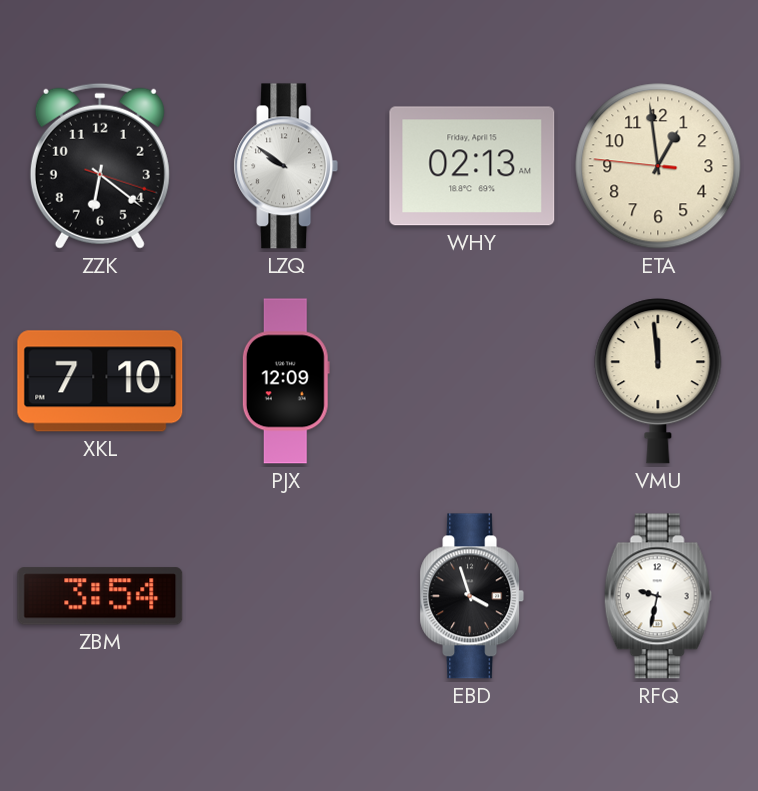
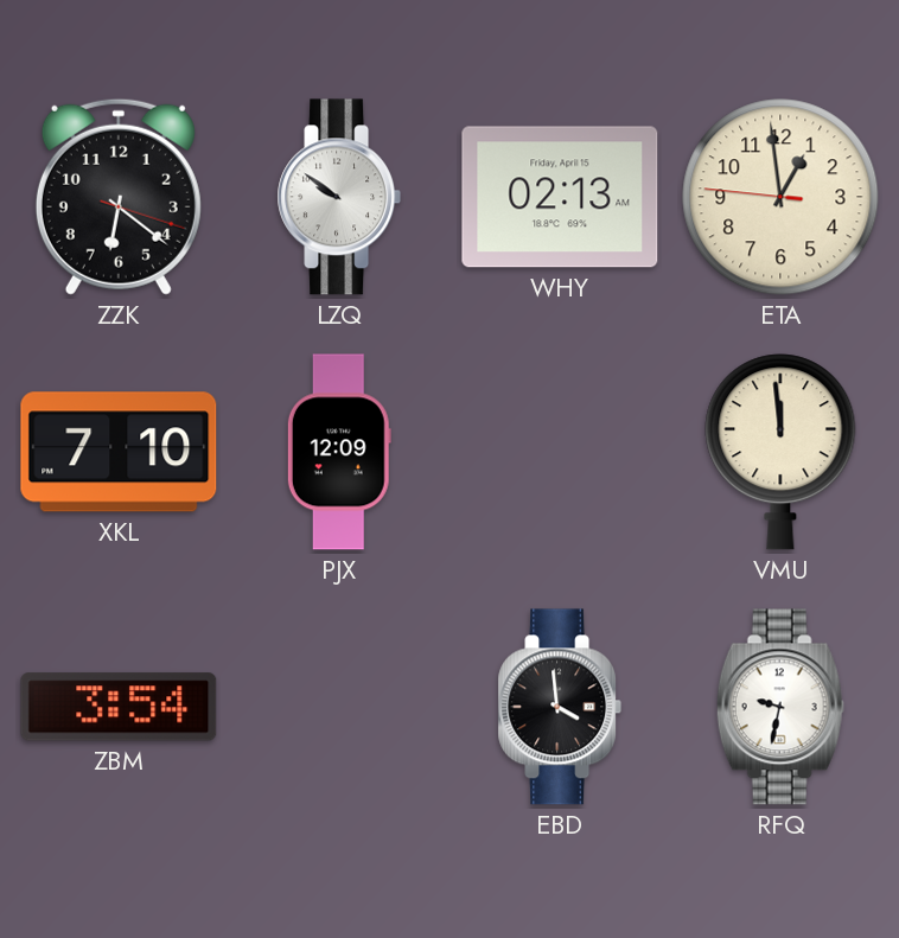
EBD: 3:57 -> 3:59 (560, 707)
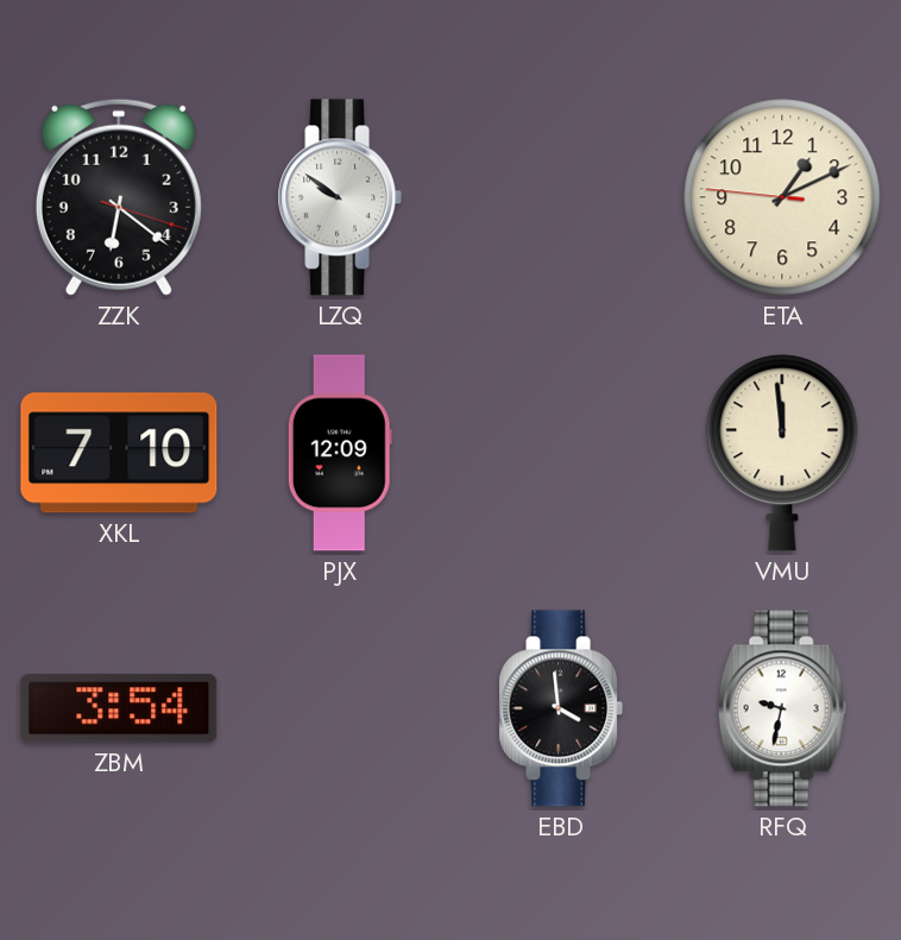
WHY: 02:13 -> none (560, 197)
ETA: 12:58 -> 1:10 (782, 197)
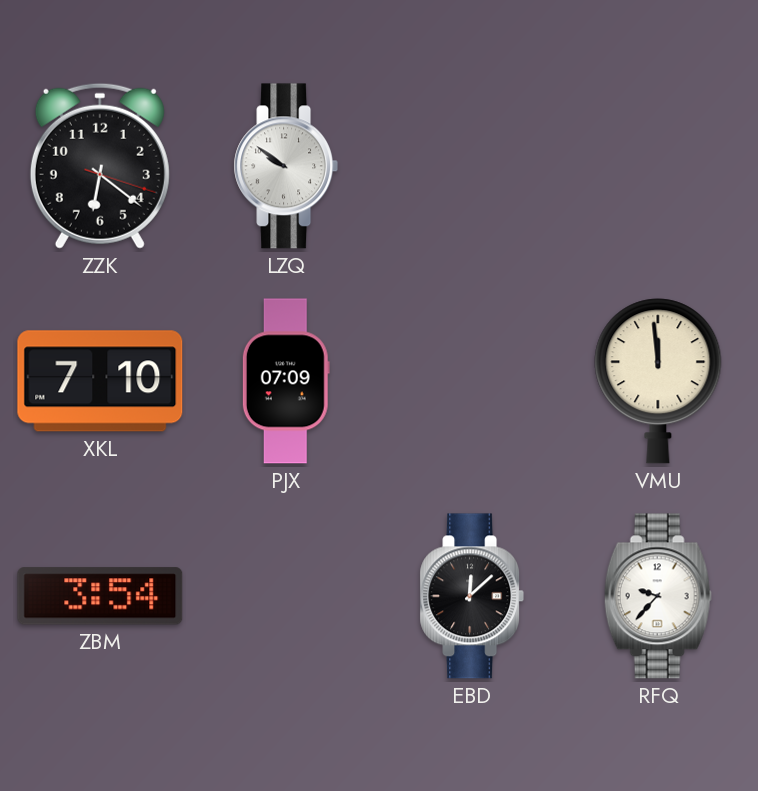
ETA: 1:10 -> none (782, 197)
PJX: 12:09 -> 07:09 (286, 381)
EBD: 3:59 -> 12:08 (472, 596)
RFQ: 9:32 -> 9:37 (658, 596)
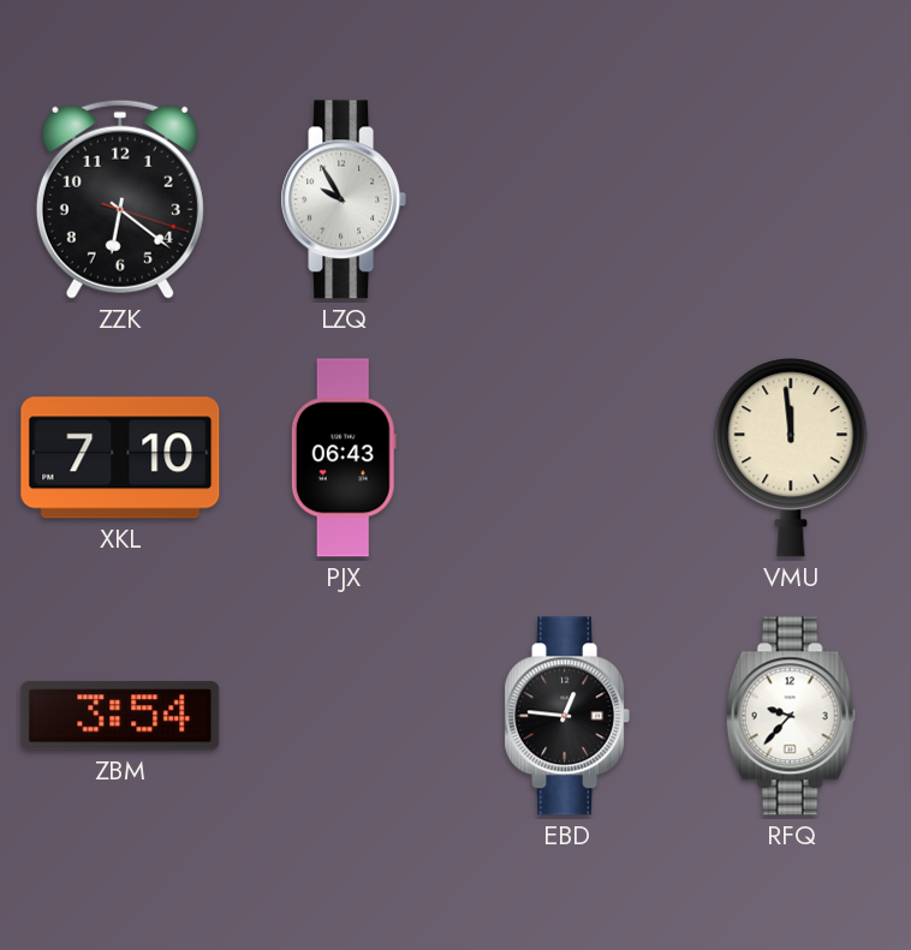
LZQ: 9:51 -> 9:55 (344, 199)
PJX: 07:09 -> 06:43 (344, 458)
EBD: 12:08 -> 12:46 (567, 716)
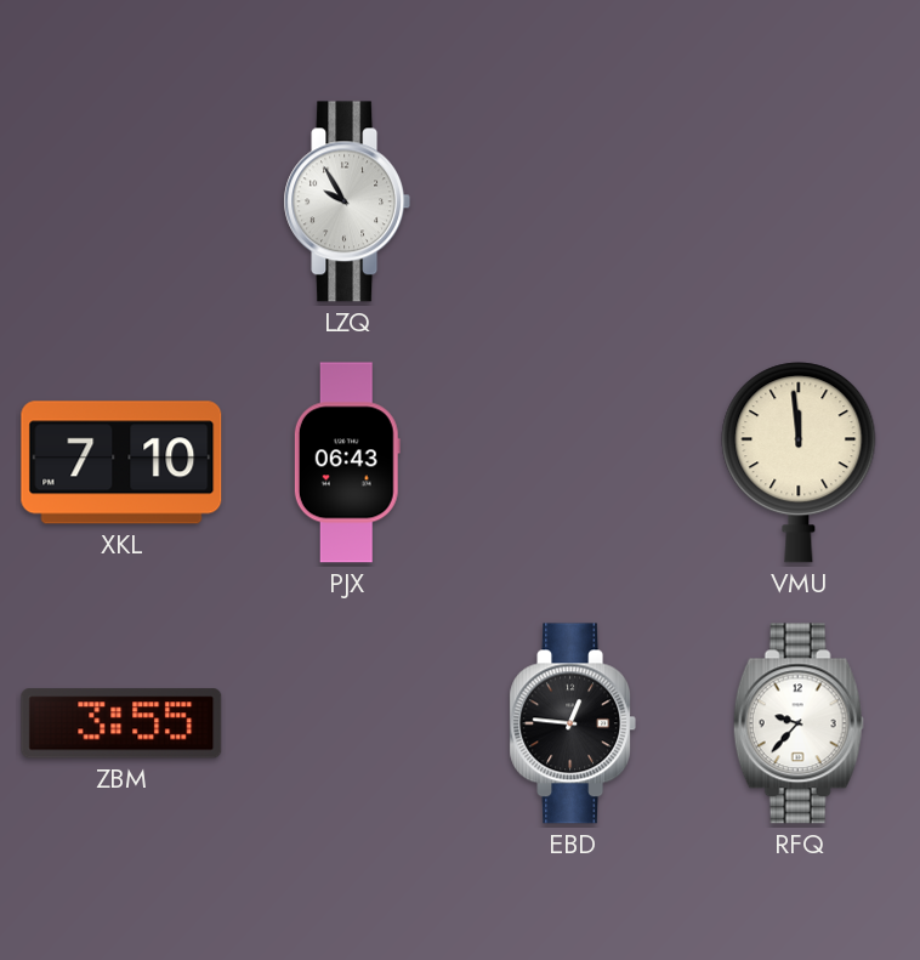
ZZK: 6:21 -> none (120, 199)
ZBM: 3:54 -> 3:55 (121, 723)
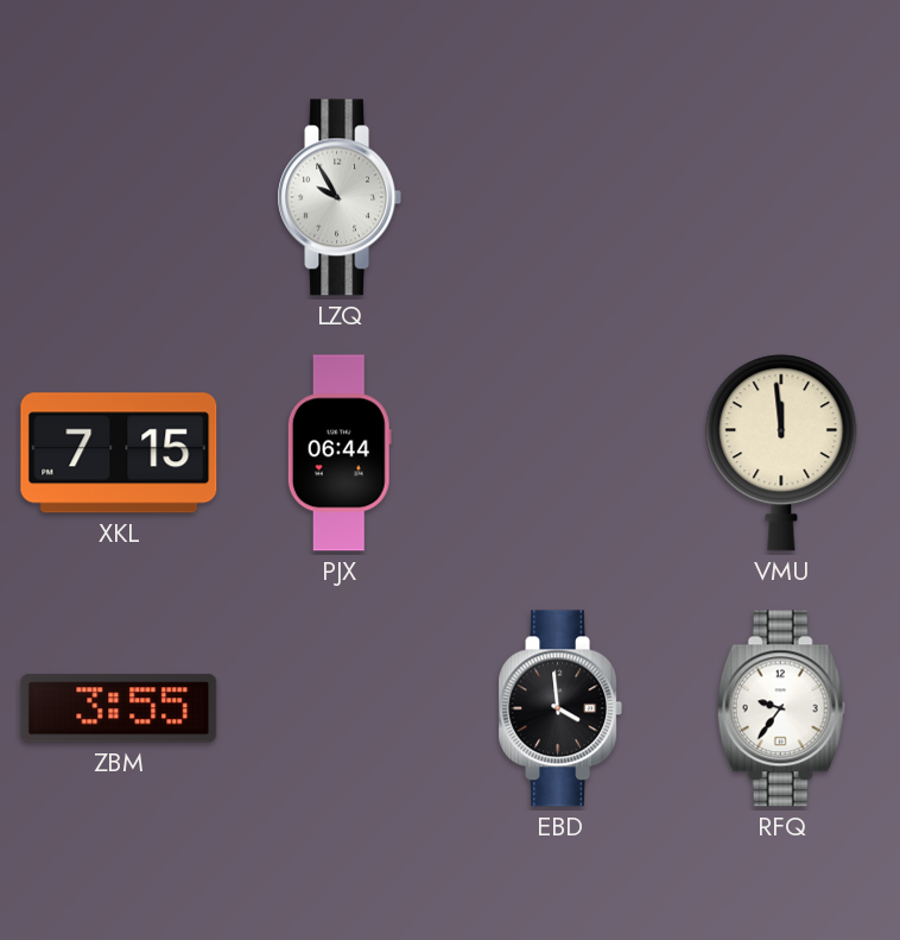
XKL: 7:10 -> 7:15 (119, 453)
PJX: 06:43 -> 06:44 (340, 453)
EBD: 12:46 -> 3:59 (560, 708)
RFQ: 9:37 -> 9:36 (781, 708)
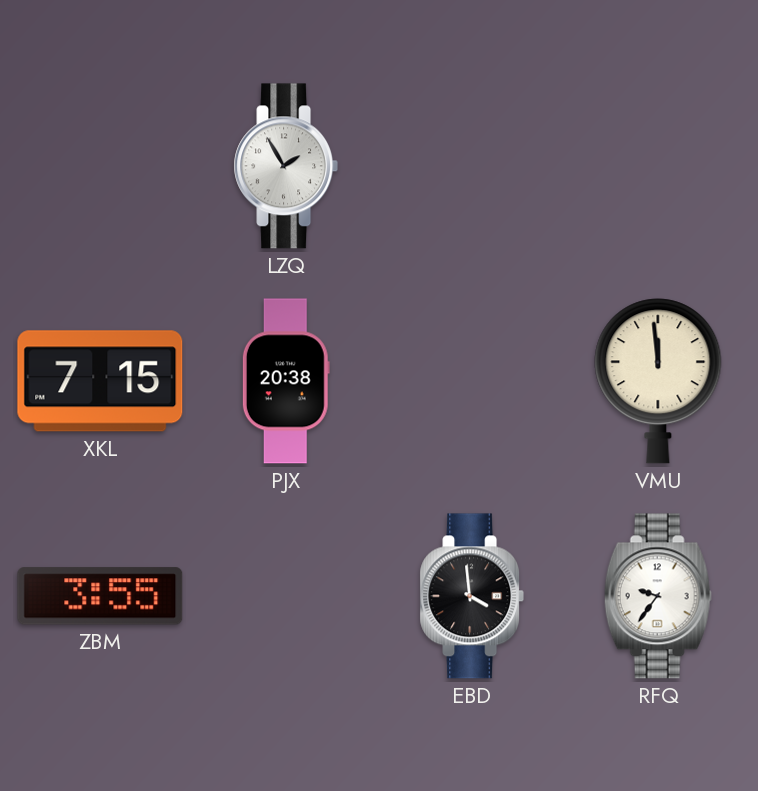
LZQ: 9:55 -> 1:55 (286, 166)
PJX: 06:44 -> 20:38 (286, 381)
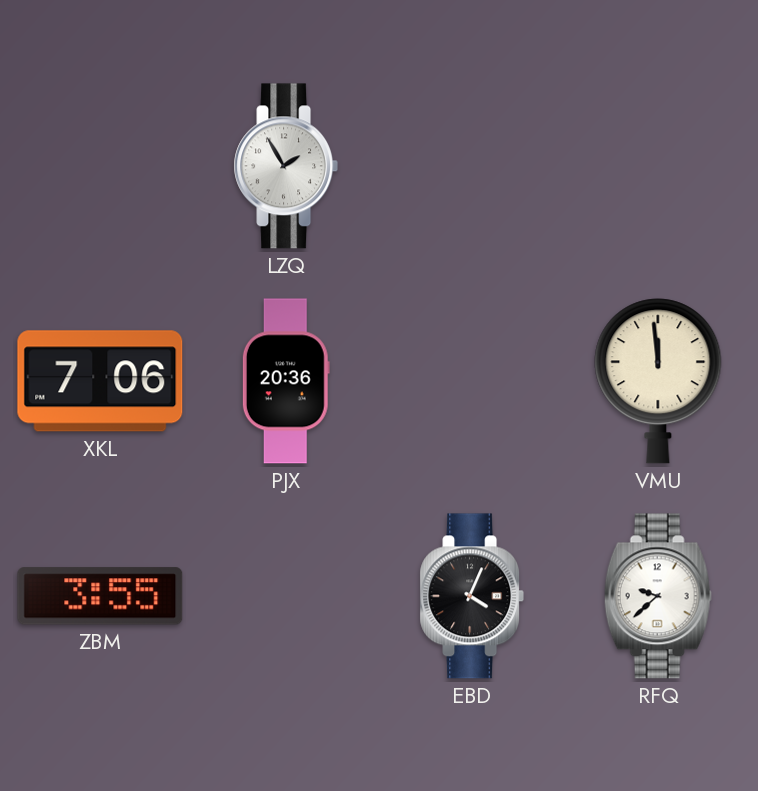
XKL: 7:15 -> 7:06 (100, 381)
PJX: 20:38 -> 20:36 (286, 381)
EBD: 3:59 -> 4:04 (472, 596)
RFQ: 9:36 -> 9:38 (658, 596)
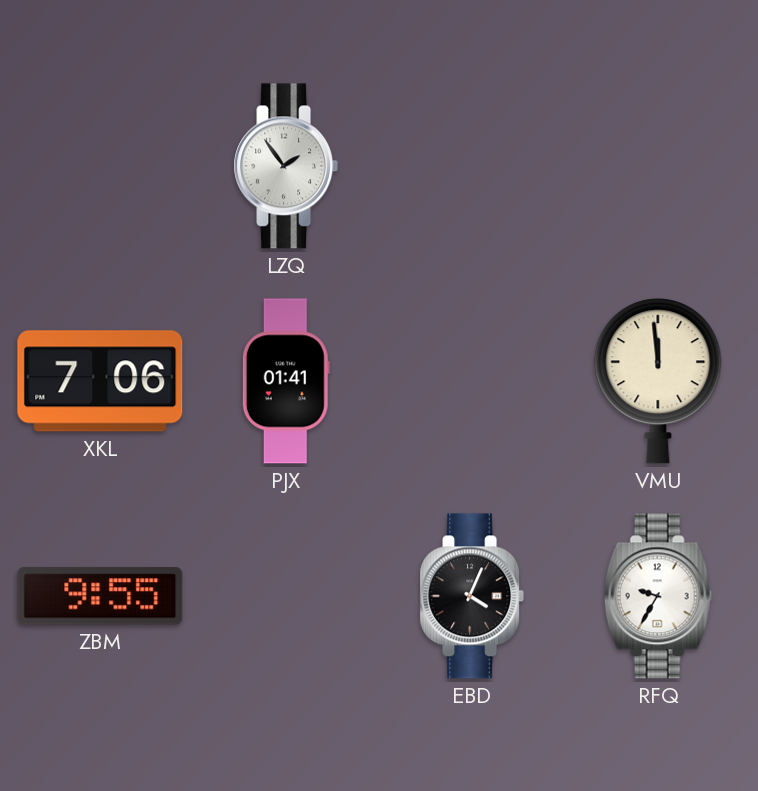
LZQ: 1:55 -> 1:54 (286, 166)
PJX: 20:36 -> 01:41 (286, 381)
ZBM: 3:55 -> 9:55 (100, 596)
RFQ: 9:38 -> 9:35 (658, 596)
